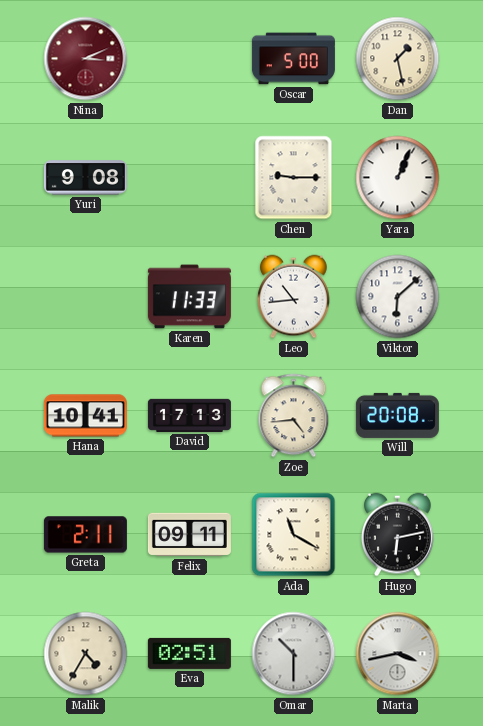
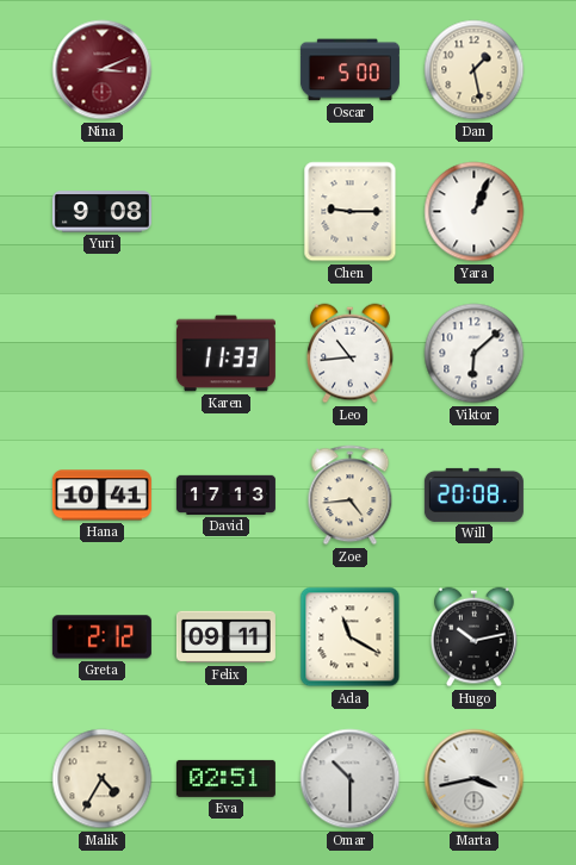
Greta: 2:11 -> 2:12 (101, 637)
Hugo: 6:13 -> 10:13 (475, 637)
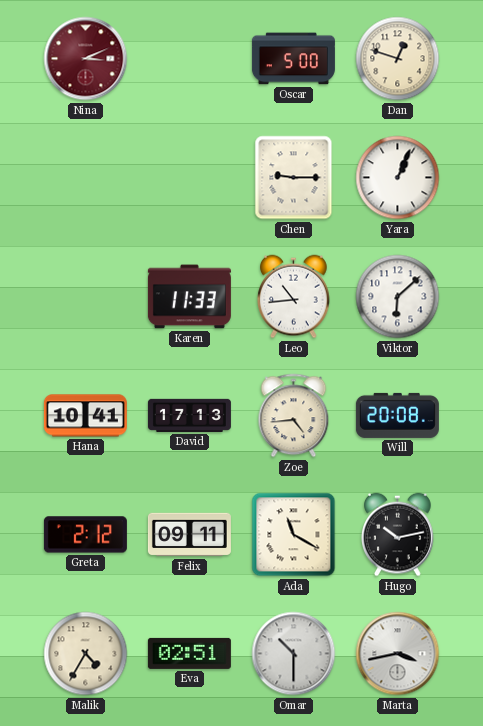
Dan: 1:28 -> 12:48 (398, 59)
Yuri: 9:08 -> none (101, 212)
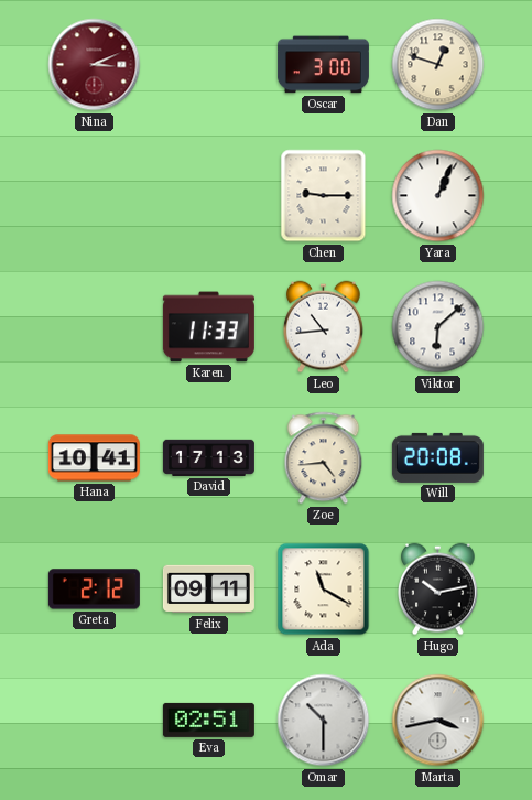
Oscar: 5:00 -> 3:00 (323, 65)
Malik: 4:35 -> none (86, 654)
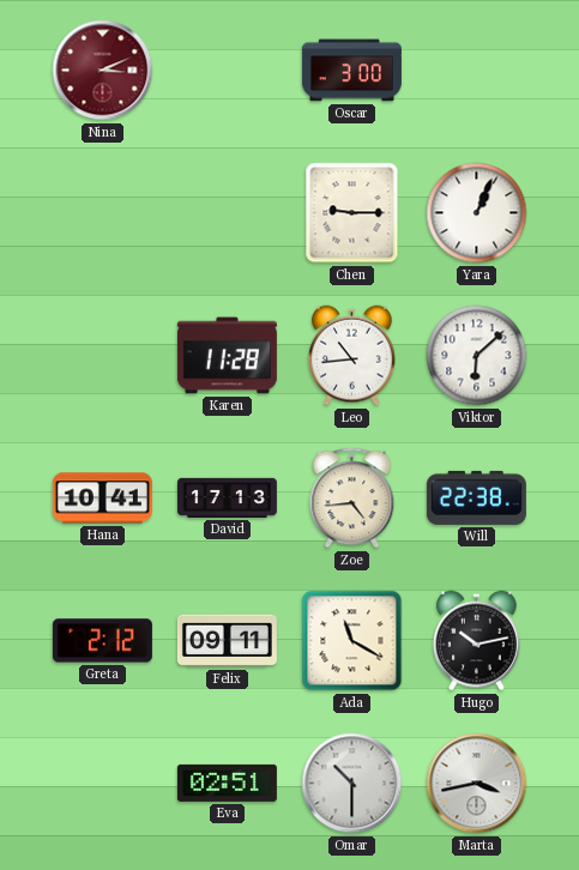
Dan: 12:48 -> none (438, 65)
Karen: 11:33 -> 11:28 (227, 356)
Will: 20:08 -> 22:38 (476, 497)
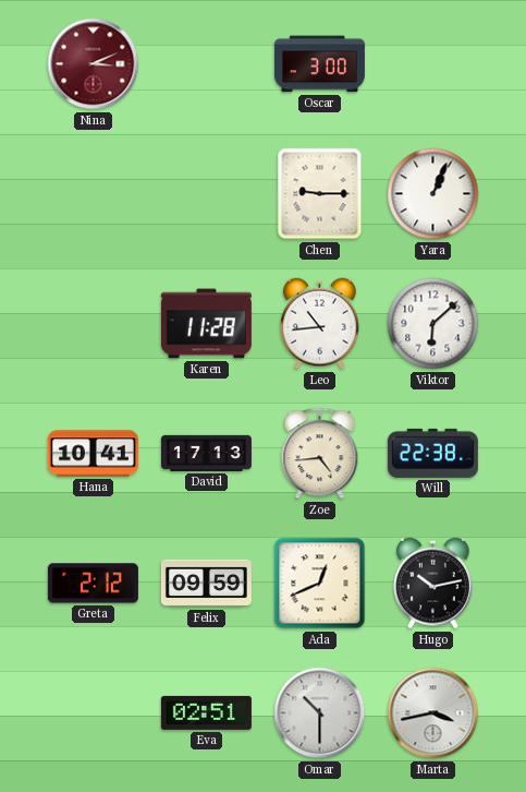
Felix: 09:11 -> 09:59 (206, 584)
Ada: 11:20 -> 12:41 (320, 584)
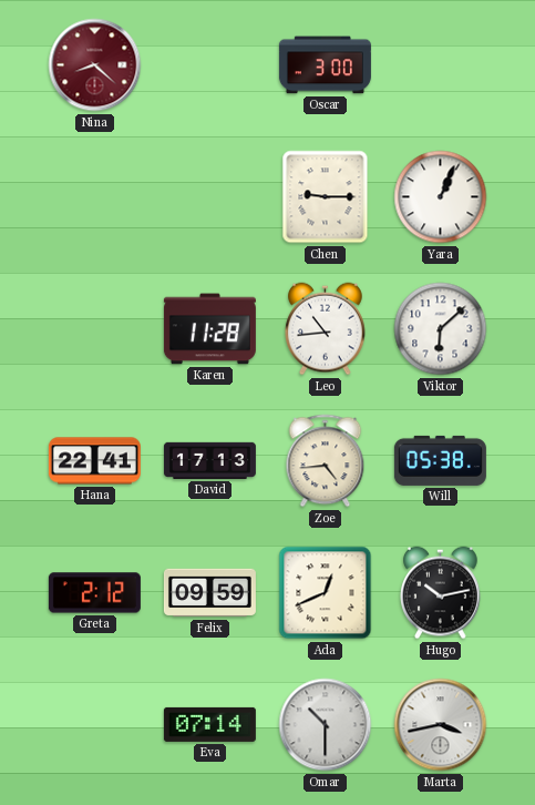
Nina: 3:11 -> 8:22 (95, 65)
Hana: 10:41 -> 22:41 (94, 461)
Will: 22:38 -> 05:38 (440, 460)
Eva: 02:51 -> 07:14 (209, 724)
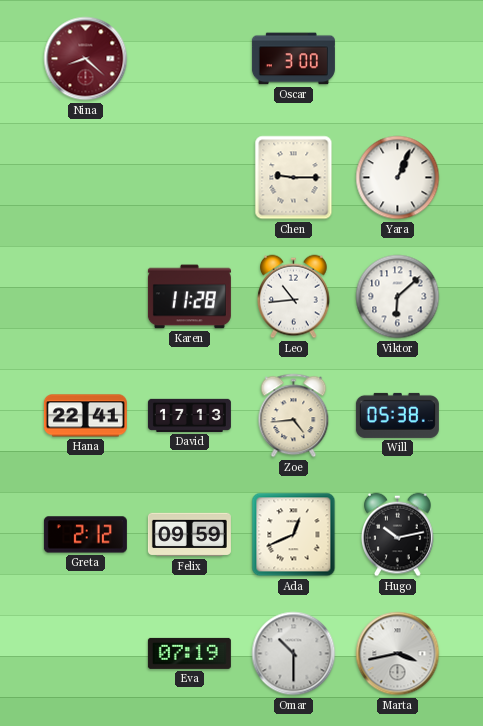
Eva: 07:14 -> 07:19 (189, 653)
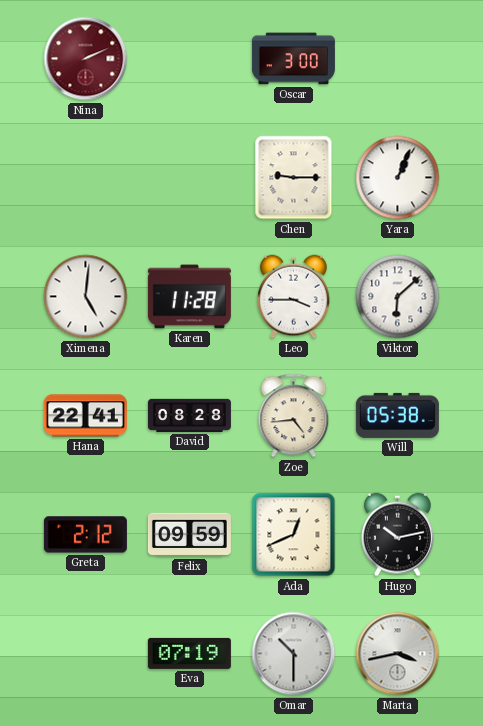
Nina: 8:22 -> 2:11 (86, 59)
Ximena: none -> 5:01 (86, 297)
Leo: 10:44 -> 3:45 (294, 297)
David: 17:13 -> 08:28 (189, 415)
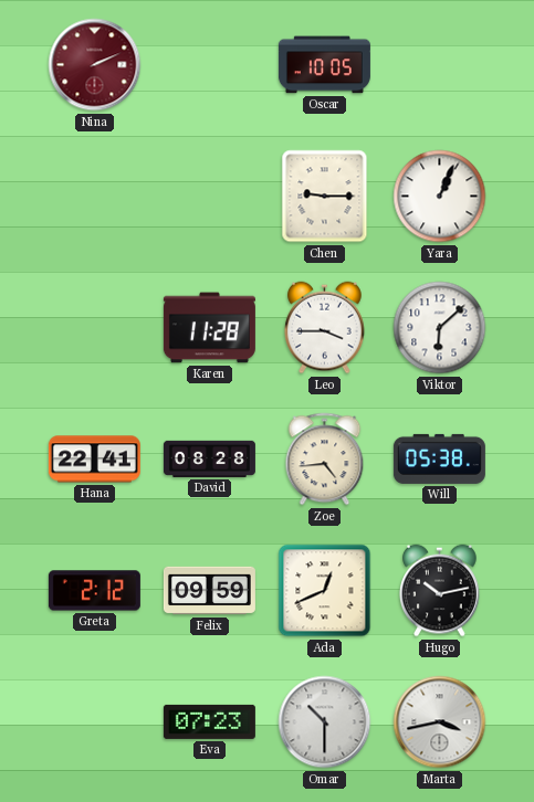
Oscar: 3:00 -> 10:05 (324, 65)
Ximena: 5:01 -> none (86, 297)
Eva: 07:19 -> 07:23 (209, 721)
